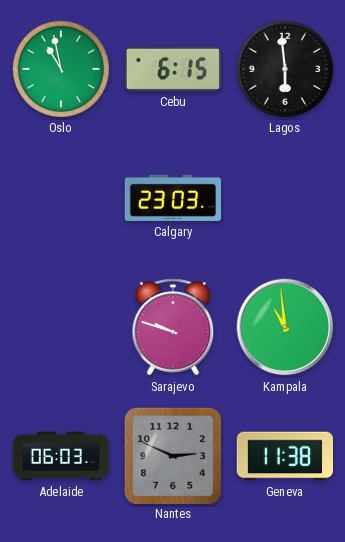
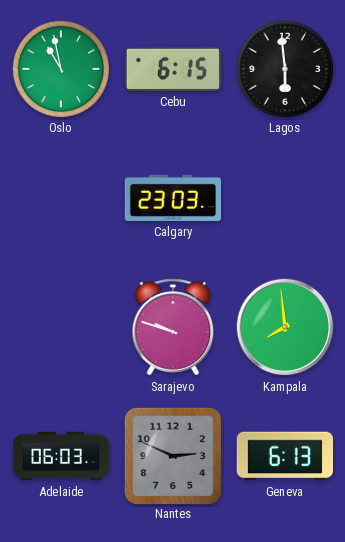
Kampala: 10:59 -> 7:59 (285, 327)
Geneva: 11:38 -> 6:13 (284, 456)
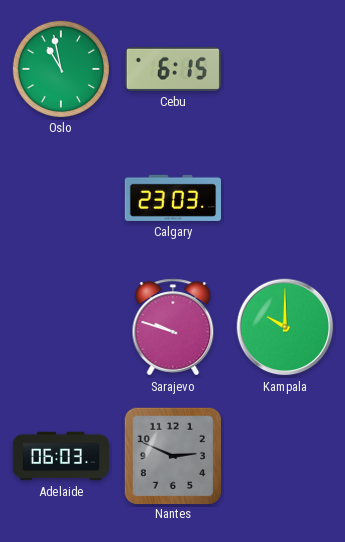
Lagos: 5:59 -> none (284, 68)
Kampala: 7:59 -> 10:00 (285, 327)
Geneva: 6:13 -> none (284, 456)
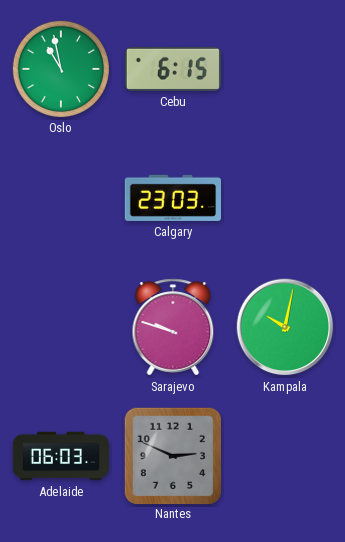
Kampala: 10:00 -> 10:02 (285, 327)
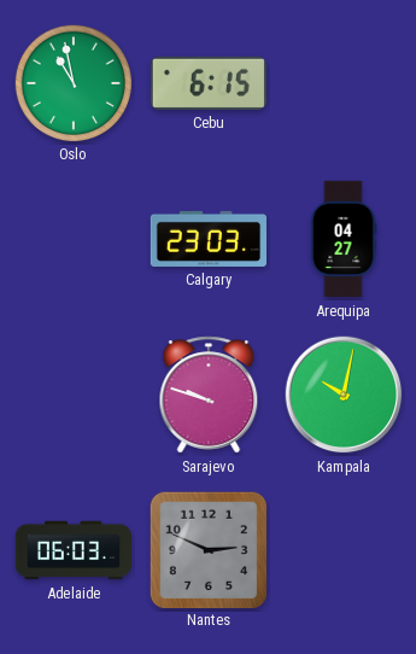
Arequipa: none -> 04:27 (344, 239)
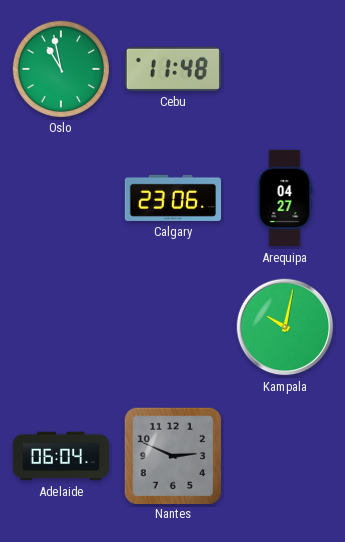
Cebu: 6:15 -> 11:48 (173, 69)
Calgary: 23:03 -> 23:06 (172, 198)
Sarajevo: 9:48 -> none (209, 395)
Adelaide: 06:03 -> 06:04 (61, 456)
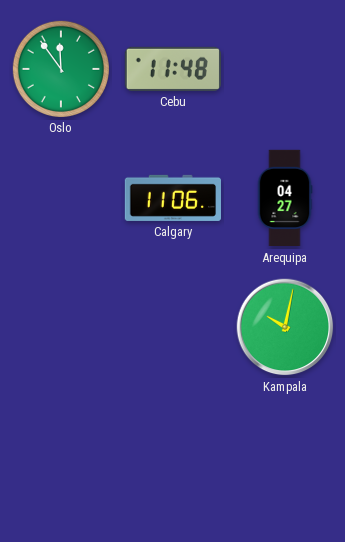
Oslo: 10:58 -> 11:54 (60, 68)
Calgary: 23:06 -> 11:06 (172, 198)
Adelaide: 06:04 -> none (61, 456)
Nantes: 2:49 -> none (172, 455)
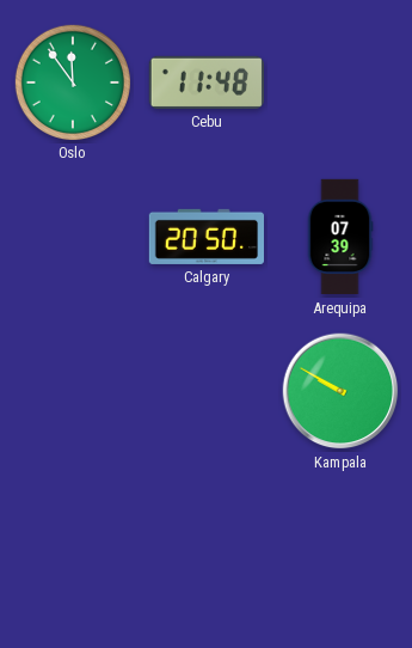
Calgary: 11:06 -> 20:50 (205, 237)
Arequipa: 04:27 -> 07:39 (340, 237)
Kampala: 10:02 -> 9:50 (340, 391)
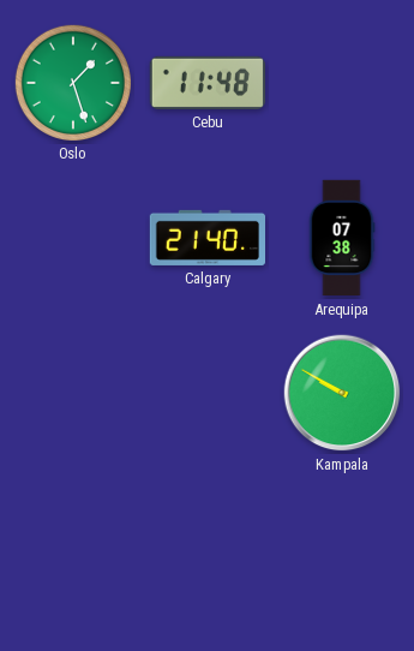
Oslo: 11:54 -> 1:27 (72, 82)
Calgary: 20:50 -> 21:40 (206, 238)
Arequipa: 07:39 -> 07:38 (342, 238)
